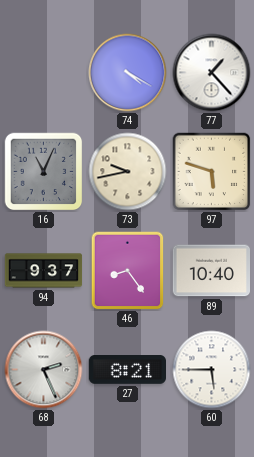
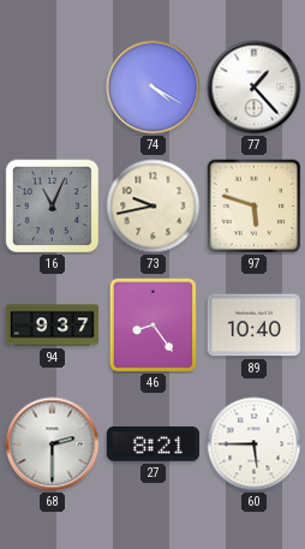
68: 2:26 -> 2:30 (53, 444)
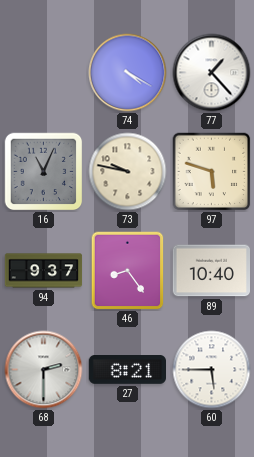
73: 9:43 -> 9:47 (128, 172)
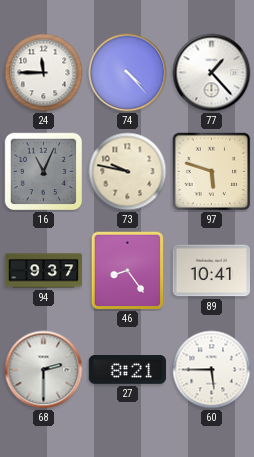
24: none -> 11:45 (44, 73)
74: 4:20 -> 4:23 (128, 73)
89: 10:40 -> 10:41 (211, 271)
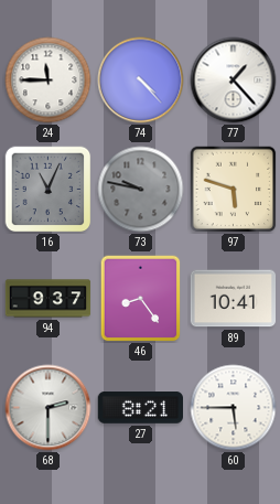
73 dial: cream -> grey (141, 190)
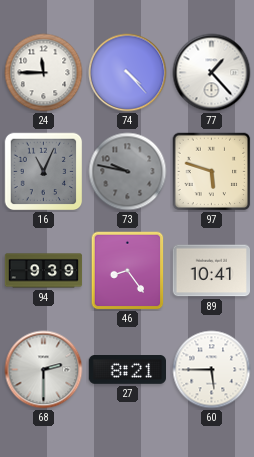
94: 9:37 -> 9:39 (44, 271)
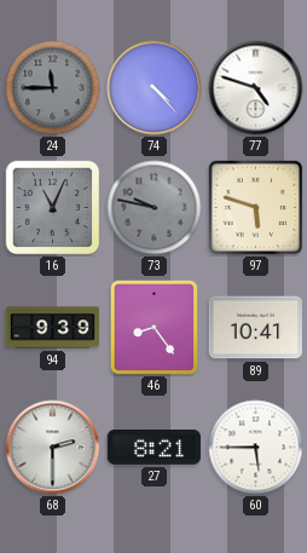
24 dial: white -> grey (53, 88)
77: 1:23 -> 4:48 (256, 88)
